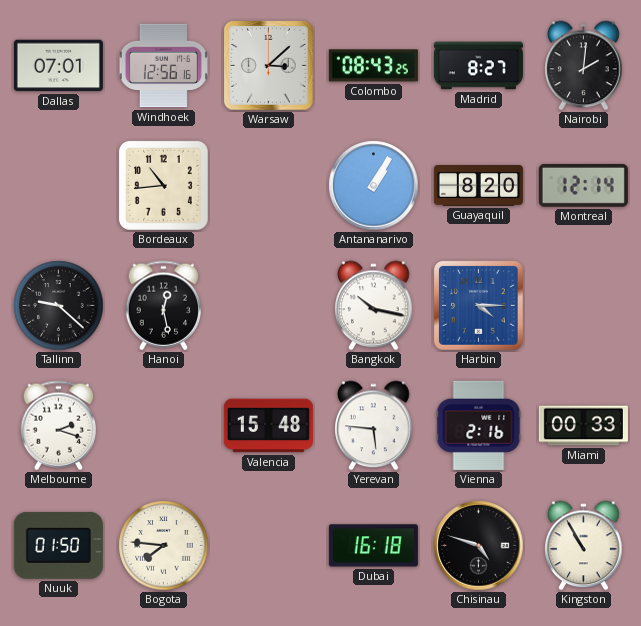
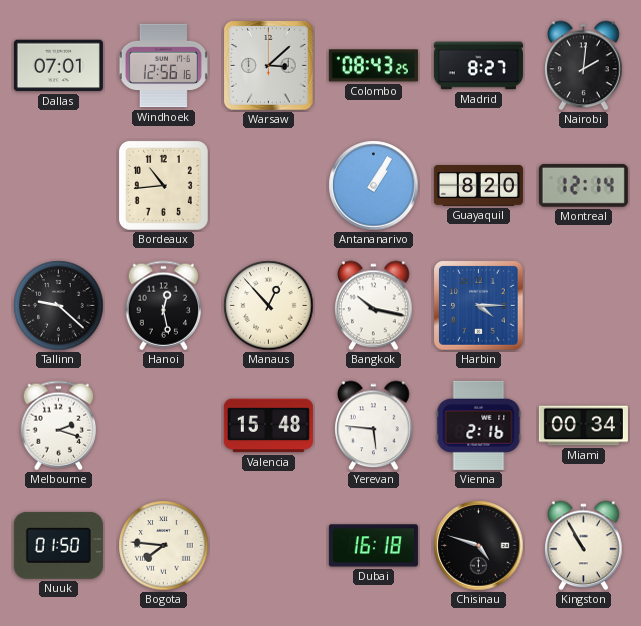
Manaus: none -> 12:53 (269, 306)
Miami: 00:33 -> 00:34 (583, 426)
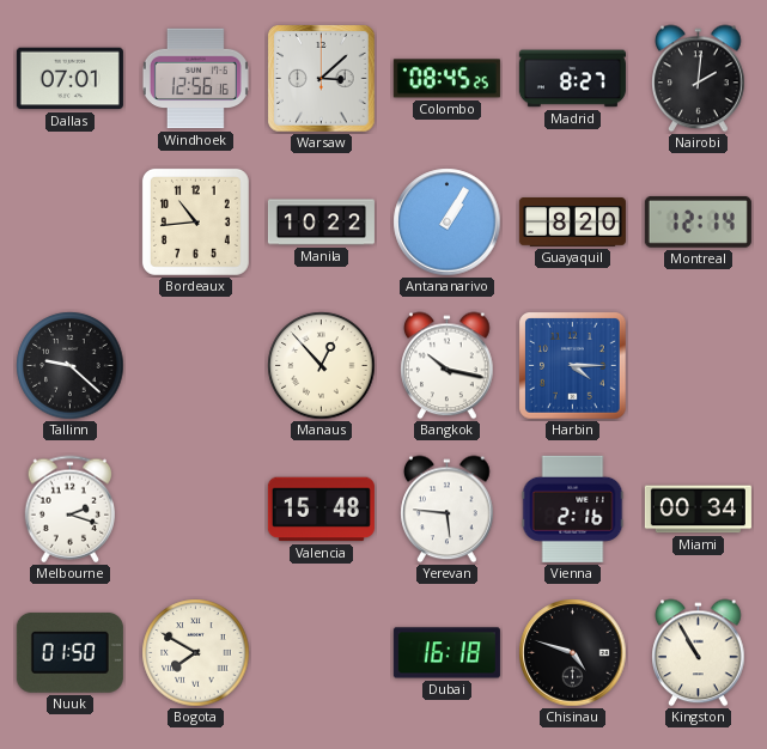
Colombo: 08:43 -> 08:45 (446, 79)
Manila: none -> 10:22 (321, 223)
Hanoi: 12:28 -> none (164, 306)
Bogota: 7:46 -> 7:50 (196, 653)
